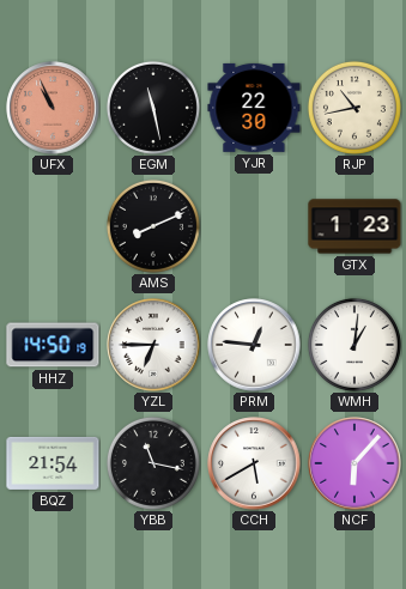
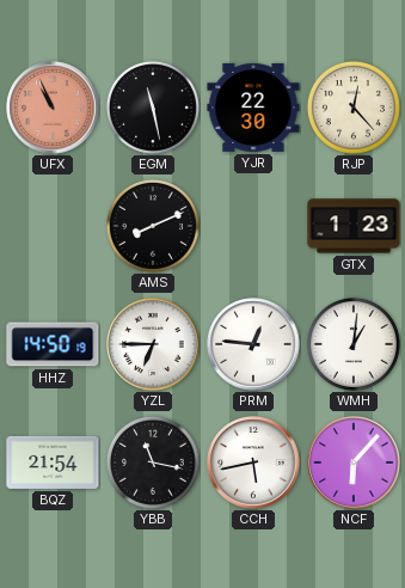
RJP: 10:43 -> 12:23 (354, 108)
CCH: 5:40 -> 5:43 (253, 463)
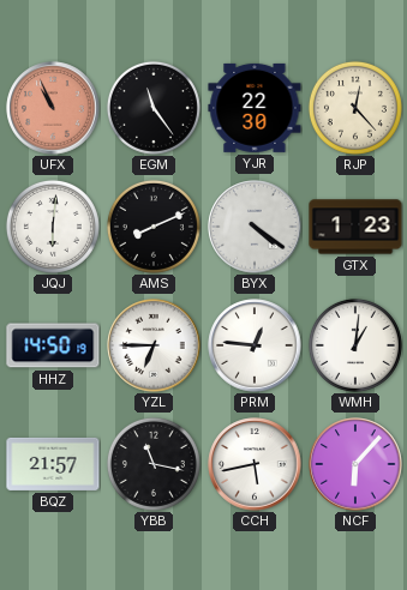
EGM: 11:28 -> 11:24 (154, 108)
JQJ: none -> 6:01 (53, 227)
BYX: none -> 4:21 (255, 227)
BQZ: 21:54 -> 21:57 (53, 464)
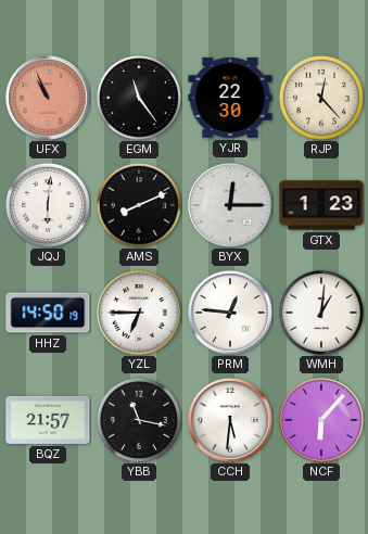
BYX: 4:21 -> 12:15 (230, 205)
CCH: 5:43 -> 5:31 (230, 420)
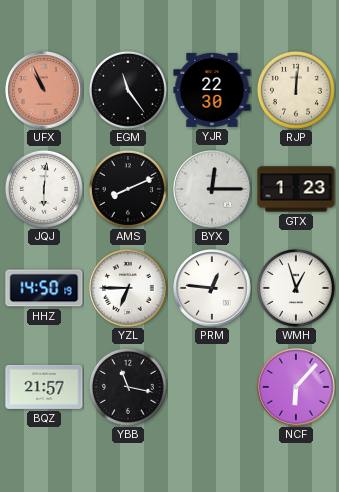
RJP: 12:23 -> 12:01 (296, 90)
WMH: 1:01 -> 12:57 (296, 288)
CCH: 5:31 -> none (230, 420)
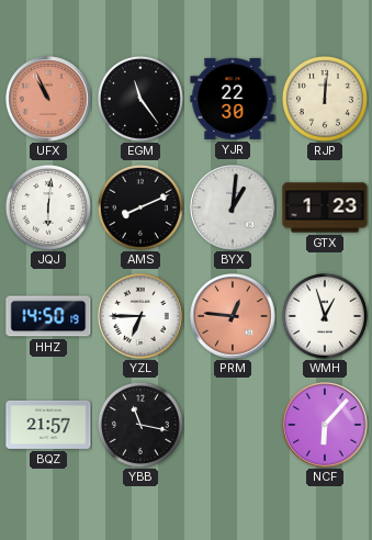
BYX: 12:15 -> 1:01 (233, 207)
PRM dial: white -> salmon (233, 316)
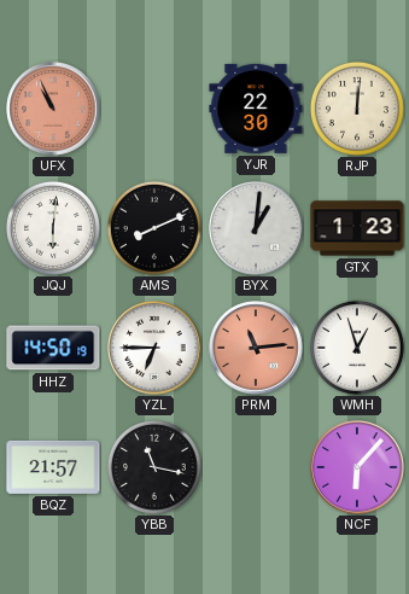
EGM: 11:24 -> none (140, 99)
PRM: 12:46 -> 11:14 (256, 348)
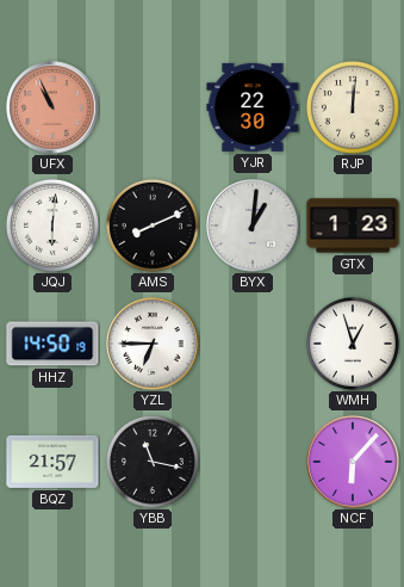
PRM: 11:14 -> none (256, 348)
